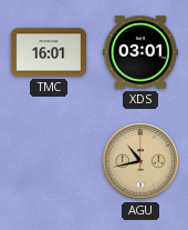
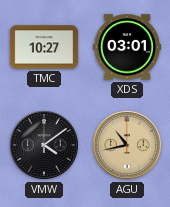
TMC: 16:01 -> 10:27 (43, 47)
VMW: none -> 4:09 (44, 145)
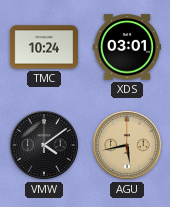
TMC: 10:27 -> 10:24 (43, 47)
AGU: 10:43 -> 5:43 (127, 145)
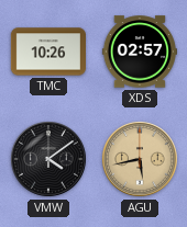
TMC: 10:24 -> 10:26 (47, 52)
XDS: 03:01 -> 02:57 (140, 52)
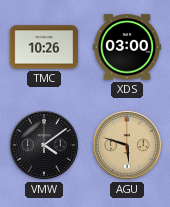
XDS: 02:57 -> 03:00 (127, 47)
AGU: 5:43 -> 5:48 (127, 145)
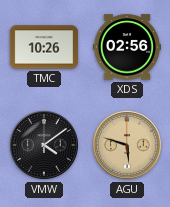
XDS: 03:00 -> 02:56 (127, 47)
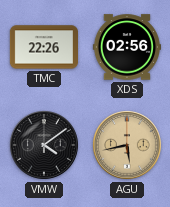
TMC: 10:26 -> 22:26 (43, 47)
AGU: 5:48 -> 5:43 (127, 145)
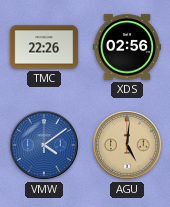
VMW dial: black -> blue (44, 145)
AGU: 5:43 -> 5:01 (127, 145)
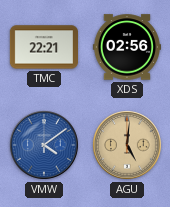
TMC: 22:26 -> 22:21 (43, 47)
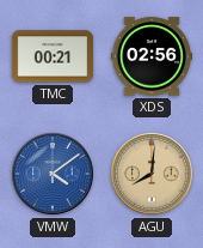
TMC: 22:21 -> 00:21 (51, 56)
AGU: 5:01 -> 8:01 (152, 174)
